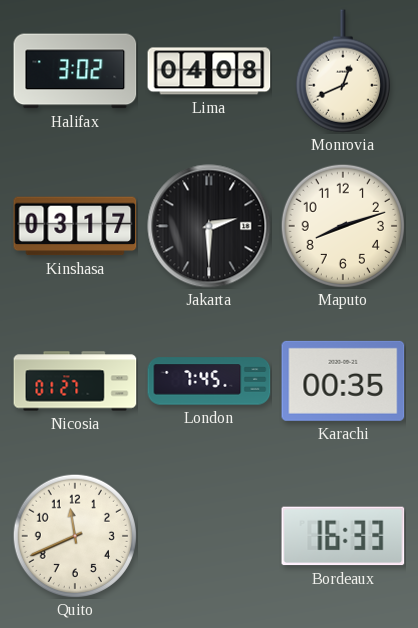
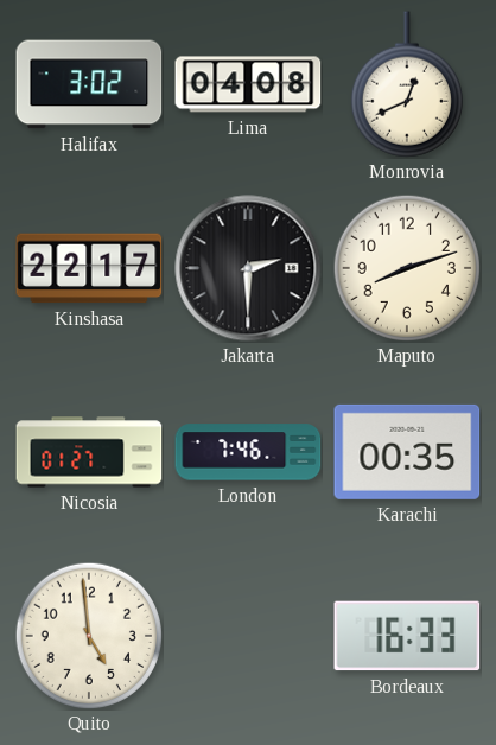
Kinshasa: 03:17 -> 22:17 (89, 268)
London: 7:45 -> 7:46 (248, 452)
Quito: 11:41 -> 4:59 (88, 635)
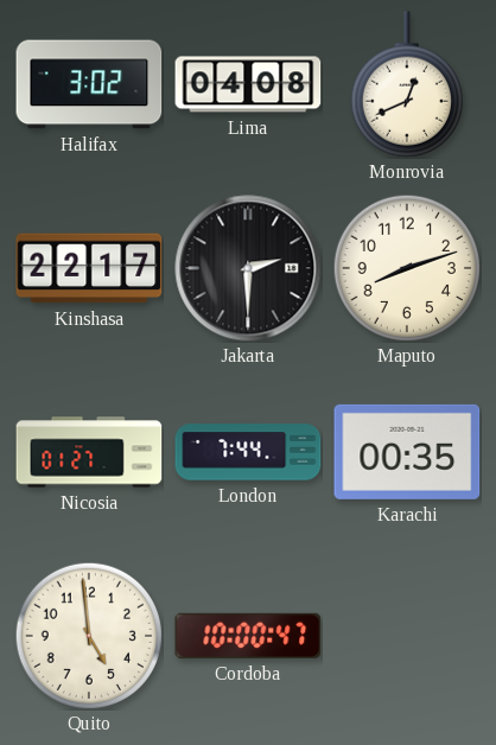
London: 7:46 -> 7:44 (248, 452)
Cordoba: none -> 10:00 (248, 636)
Bordeaux: 16:33 -> none (407, 636)
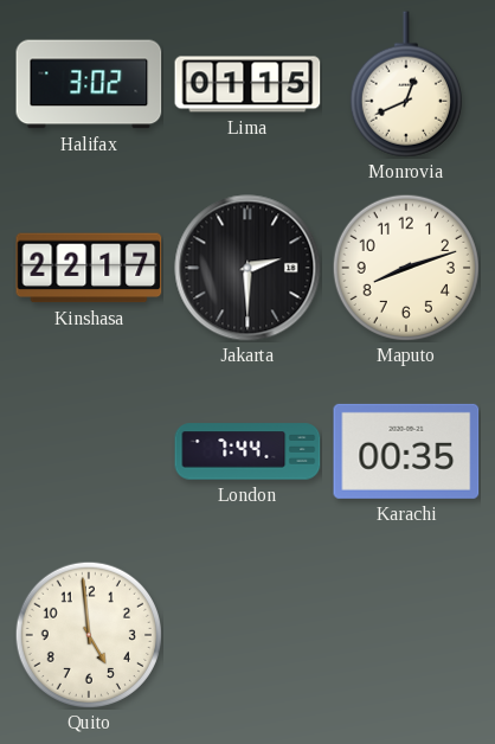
Lima: 04:08 -> 01:15 (247, 84)
Nicosia: 01:27 -> none (89, 452)
Cordoba: 10:00 -> none (248, 636)
